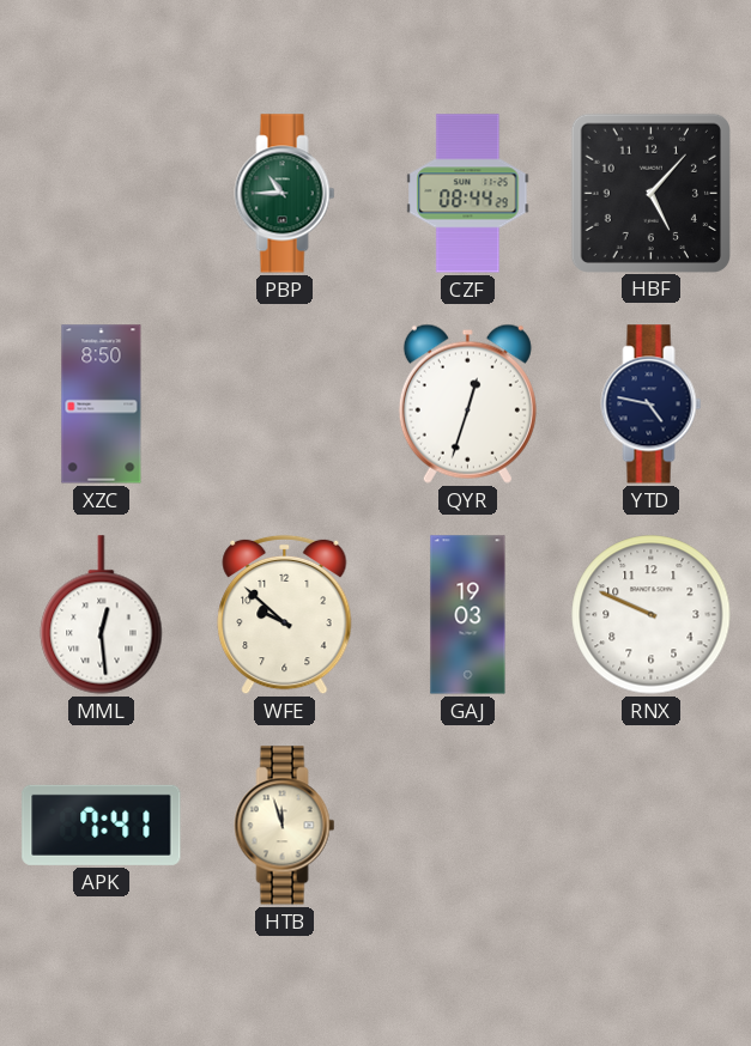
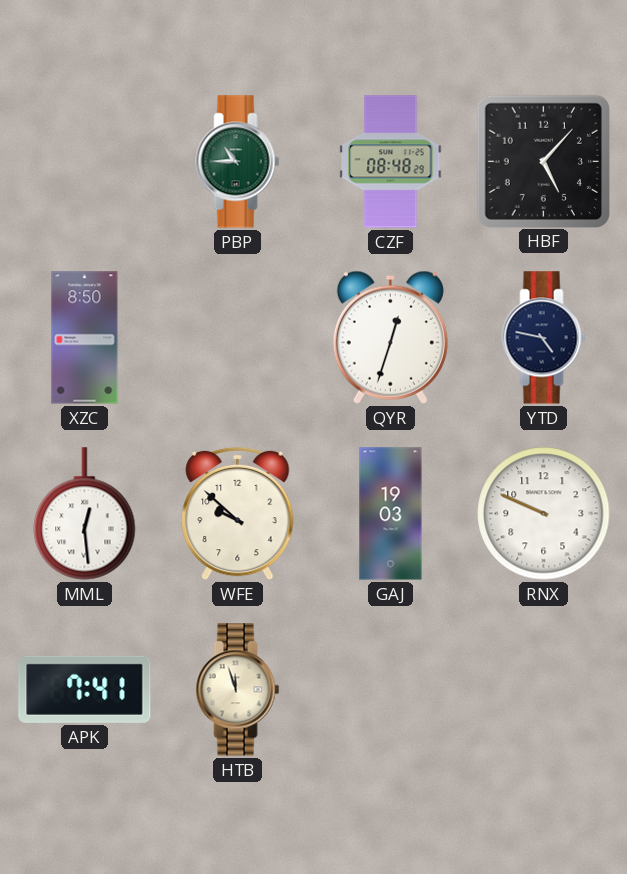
CZF: 08:44 -> 08:48 (391, 162)
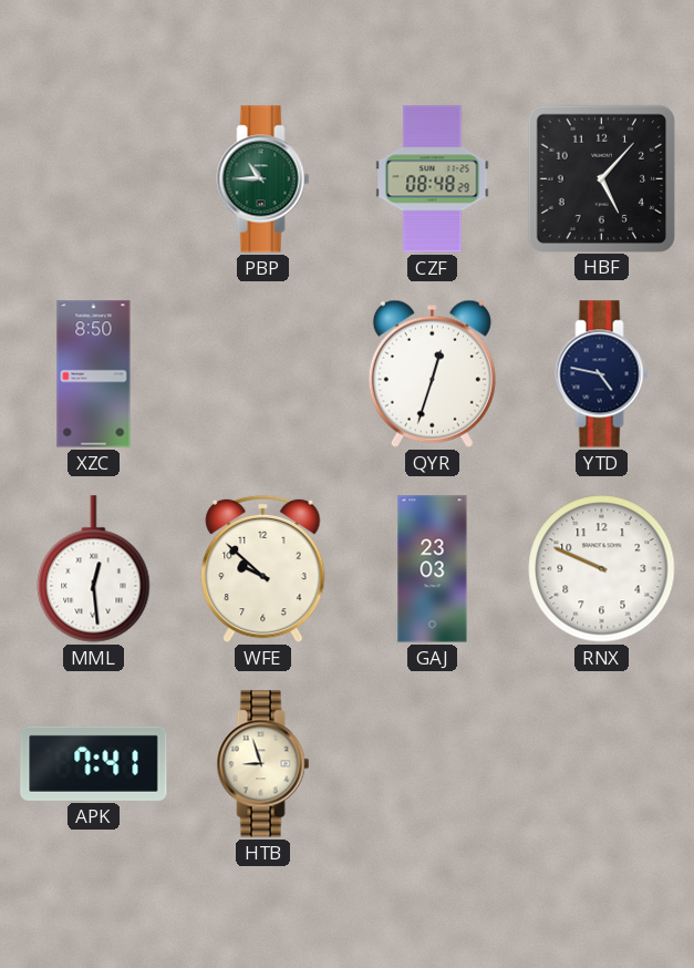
GAJ: 19:03 -> 23:03 (433, 569)
HTB: 11:57 -> 8:57 (263, 764)
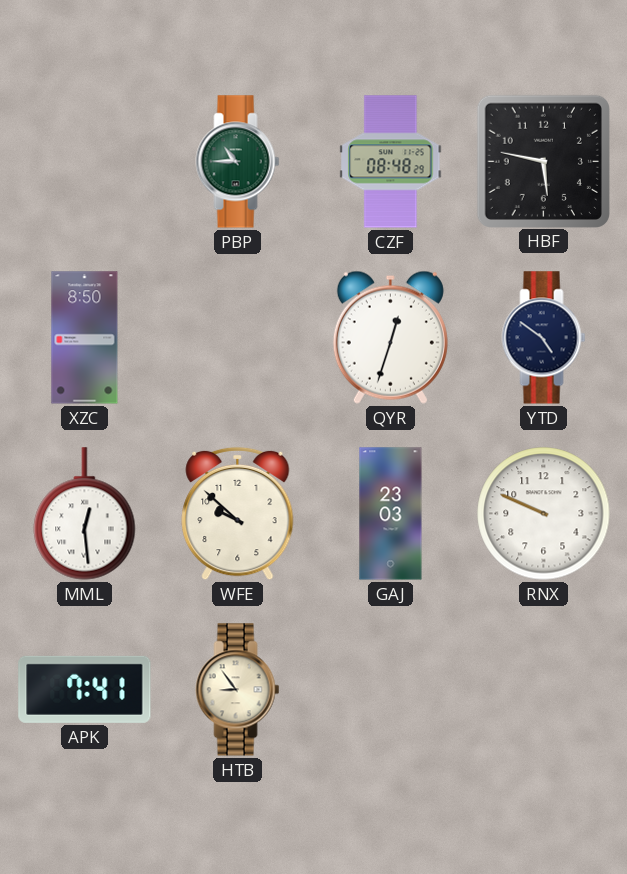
HBF: 5:07 -> 5:47 (543, 161)
YTD: 4:47 -> 4:51 (544, 338)
HTB: 8:57 -> 8:54 (238, 690)
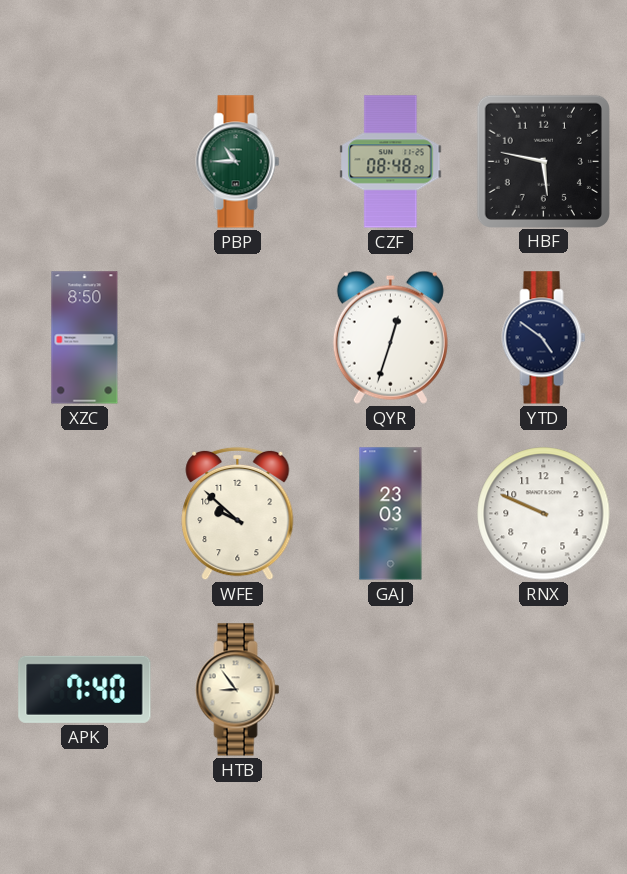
MML: 12:29 -> none (85, 514)
APK: 7:41 -> 7:40 (85, 689)
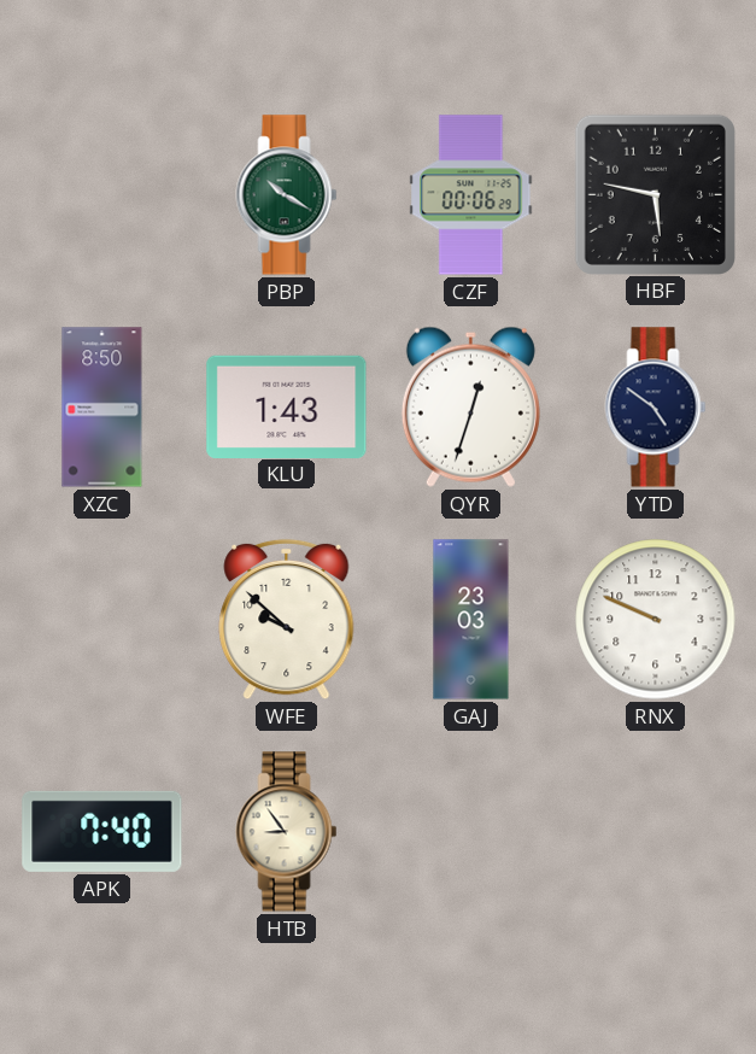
PBP: 10:45 -> 10:20 (287, 195)
CZF: 08:48 -> 00:06 (471, 195)
KLU: none -> 1:43 (287, 406)
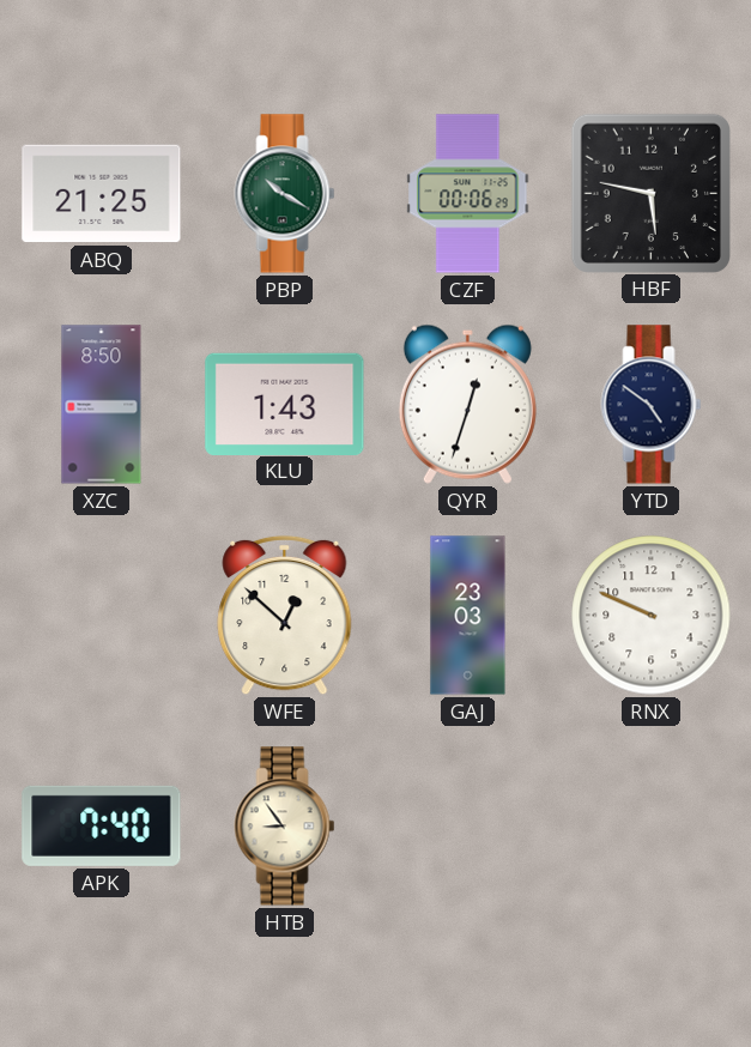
ABQ: none -> 21:25 (102, 194)
WFE: 9:52 -> 12:52 (285, 616)
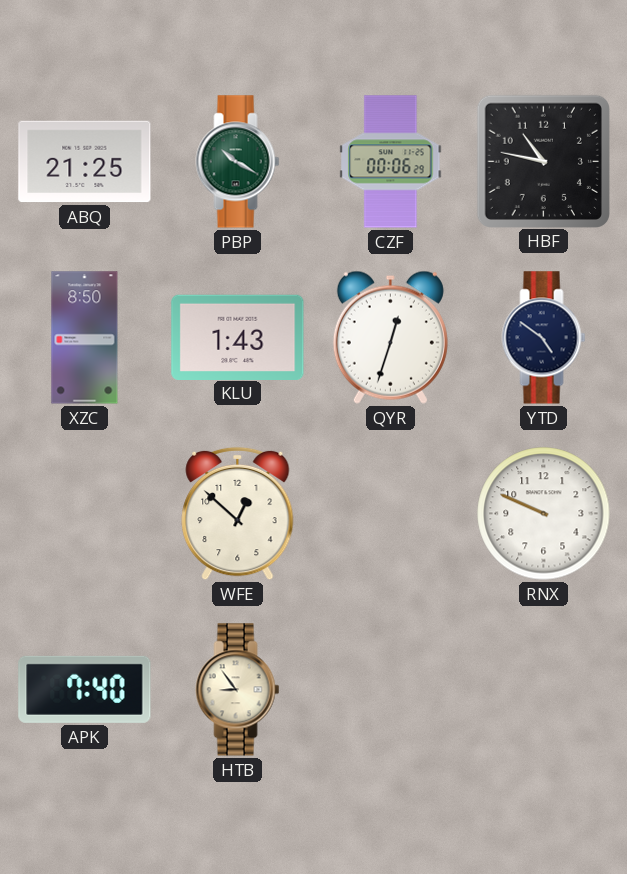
HBF: 5:47 -> 10:47 (543, 161)
GAJ: 23:03 -> none (468, 616)
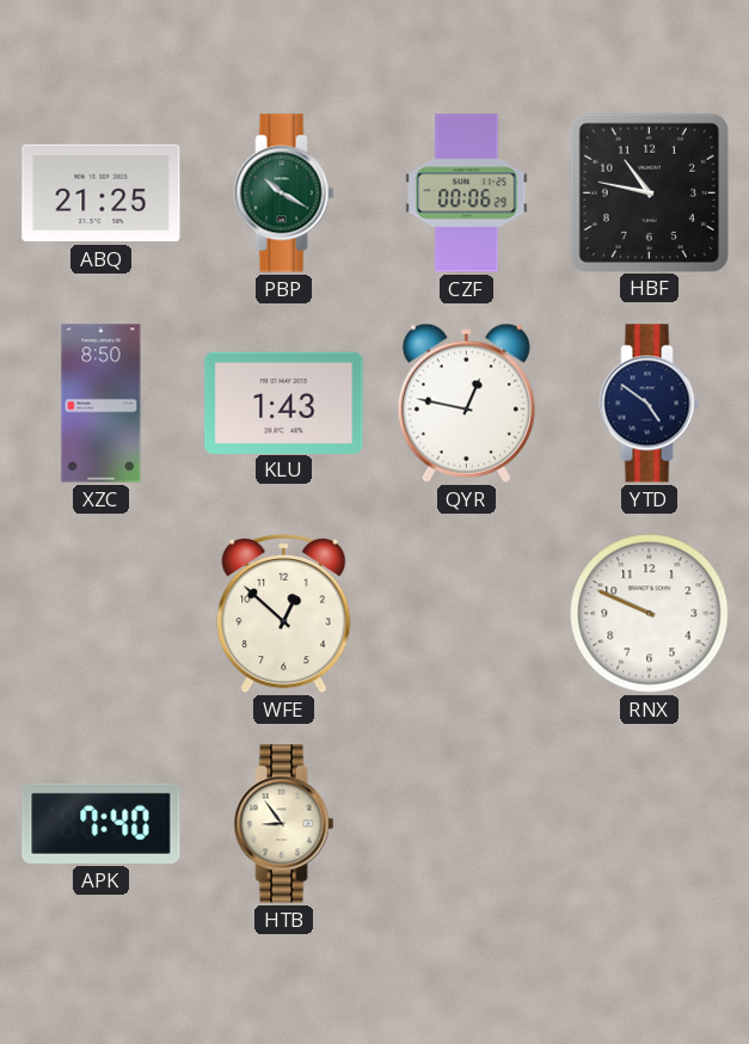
QYR: 12:33 -> 12:47 (466, 403)
